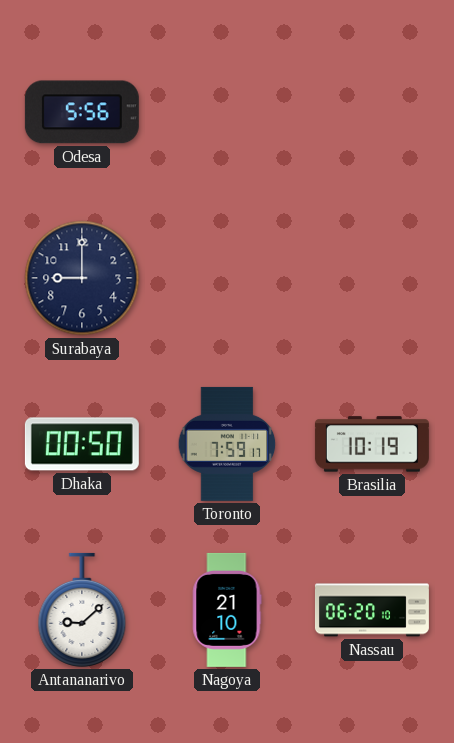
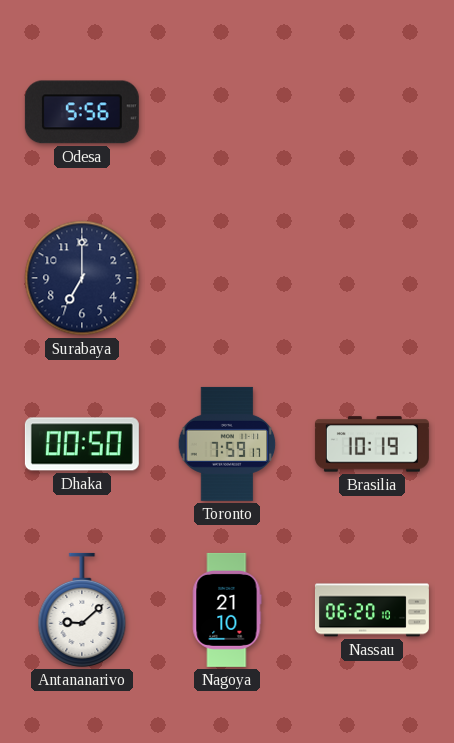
Surabaya: 9:00 -> 7:00 (82, 278)
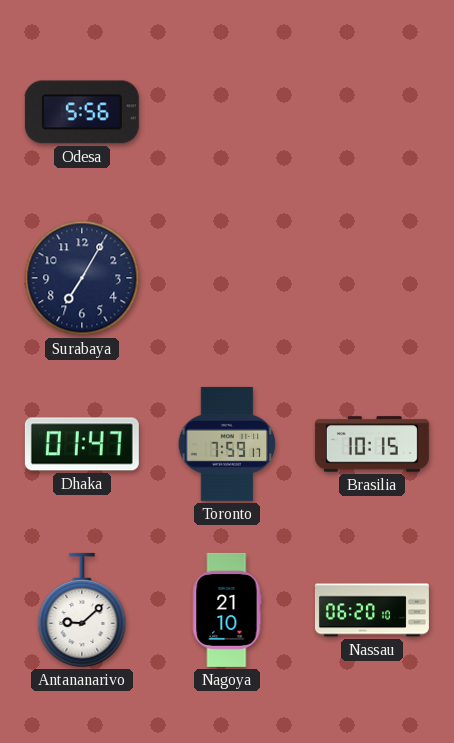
Surabaya: 7:00 -> 7:05 (82, 278)
Dhaka: 00:50 -> 01:47 (82, 444)
Brasilia: 10:19 -> 10:15 (372, 444)
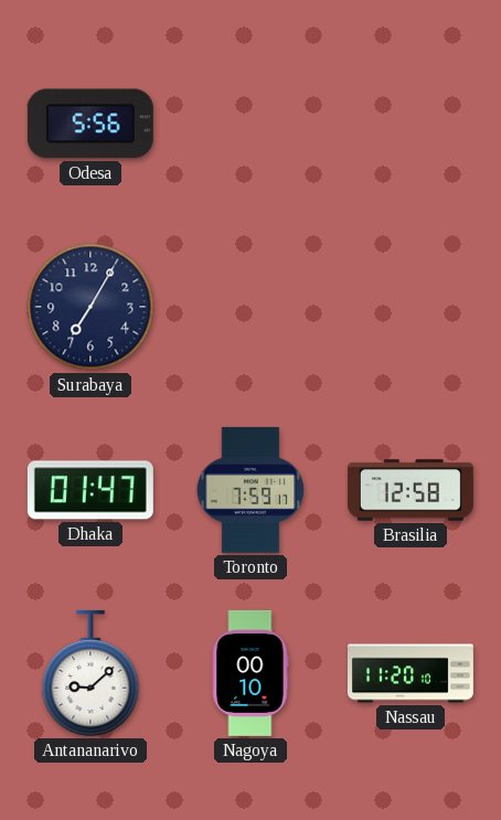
Brasilia: 10:15 -> 12:58 (411, 490)
Nagoya: 21:10 -> 00:10 (250, 673)
Nassau: 06:20 -> 11:20 (411, 673)
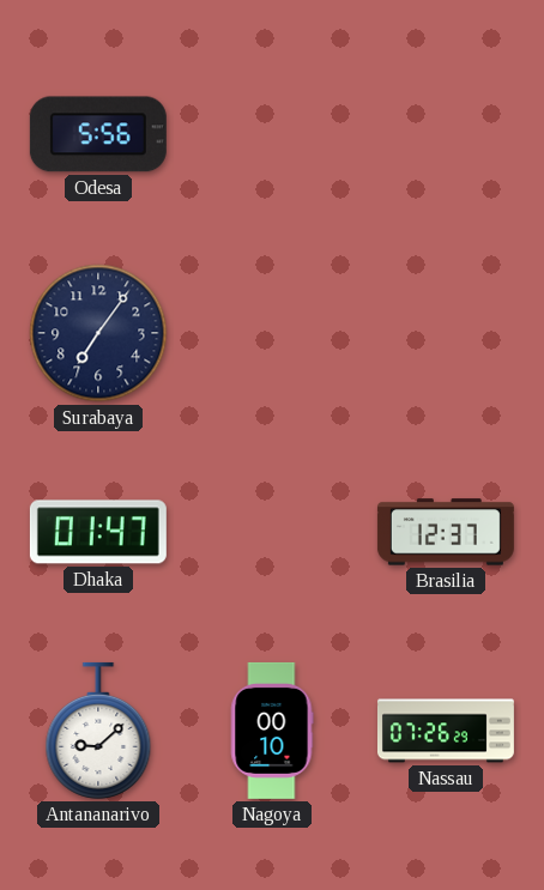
Surabaya: 7:05 -> 7:06 (98, 333)
Toronto: 7:59 -> none (250, 490)
Brasilia: 12:58 -> 12:37 (446, 532)
Nassau: 11:20 -> 07:26 (446, 731)
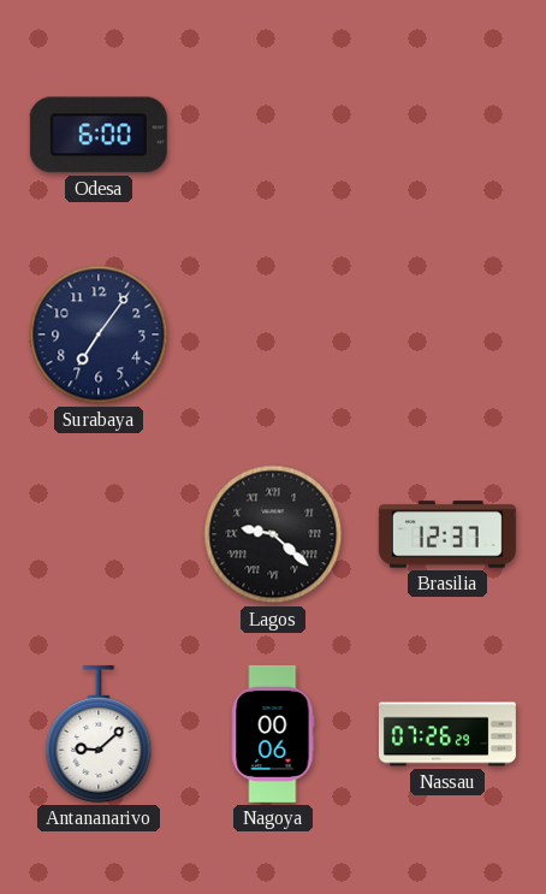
Odesa: 5:56 -> 6:00 (99, 135)
Dhaka: 01:47 -> none (98, 532)
Lagos: none -> 9:22 (273, 534)
Nagoya: 00:10 -> 00:06 (273, 734)
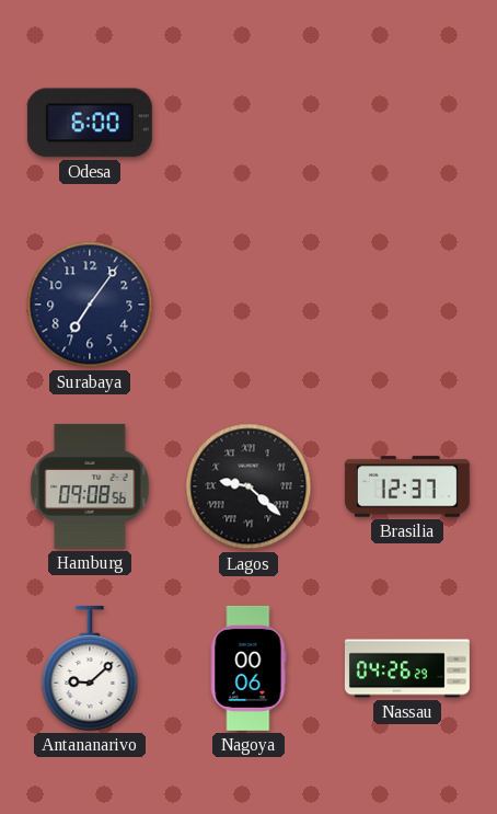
Hamburg: none -> 09:08 (90, 486)
Nassau: 07:26 -> 04:26 (407, 668)
